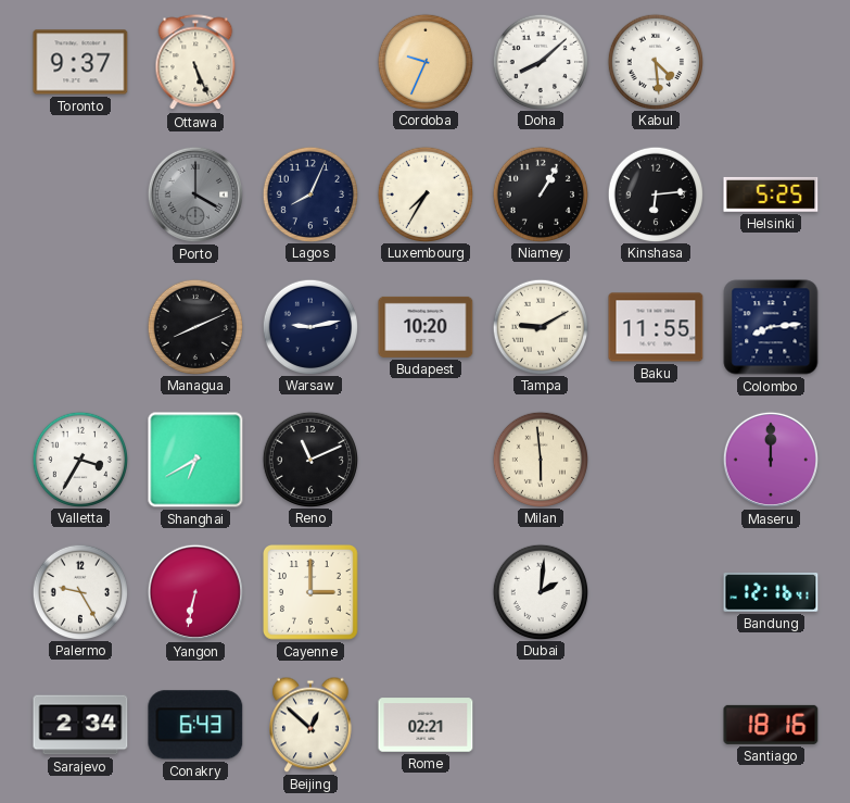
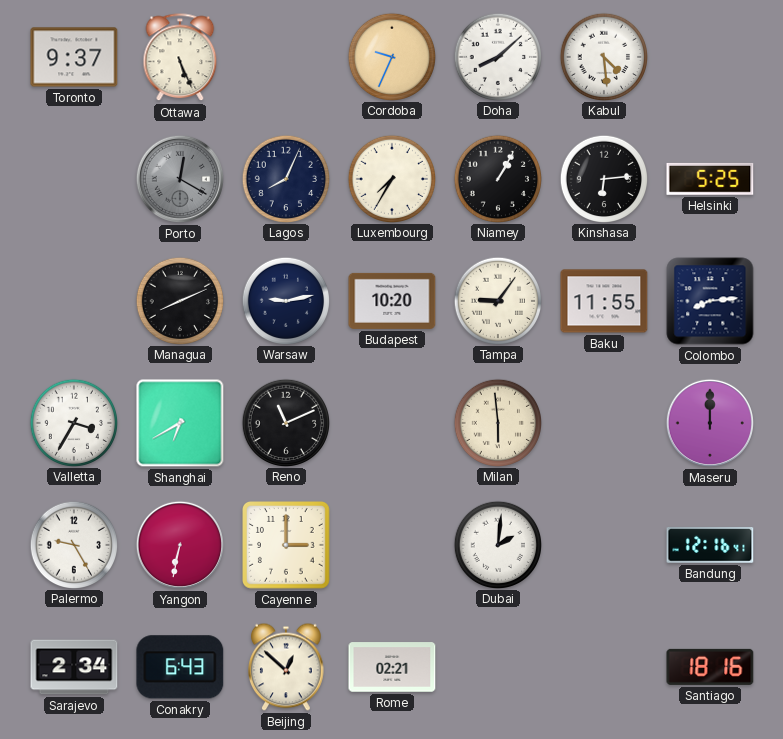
Porto: 4:00 -> 12:20 (180, 179)
Tampa: 9:10 -> 9:06 (497, 300)
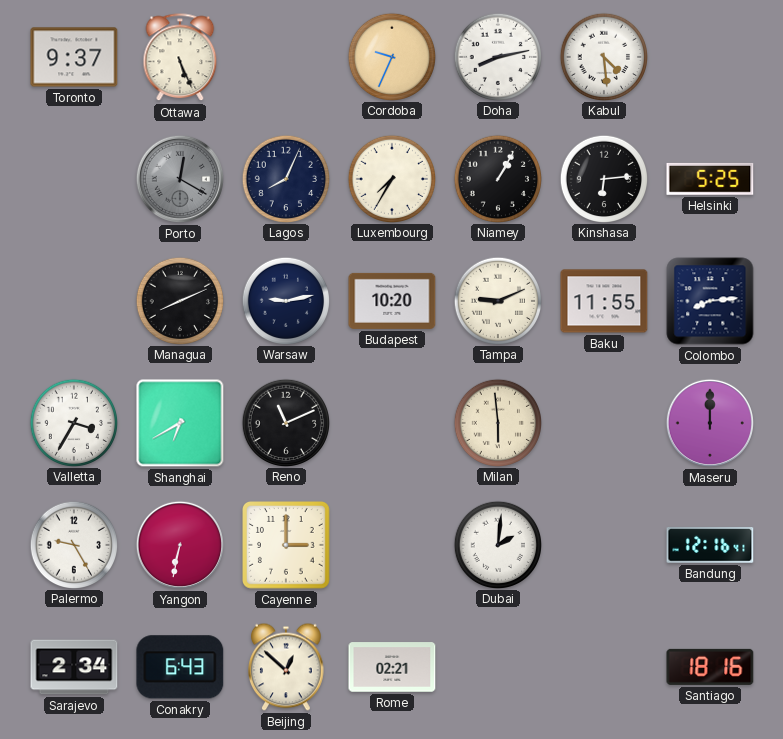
Doha: 8:08 -> 8:13 (497, 56)
Tampa: 9:06 -> 9:11 (497, 300)
